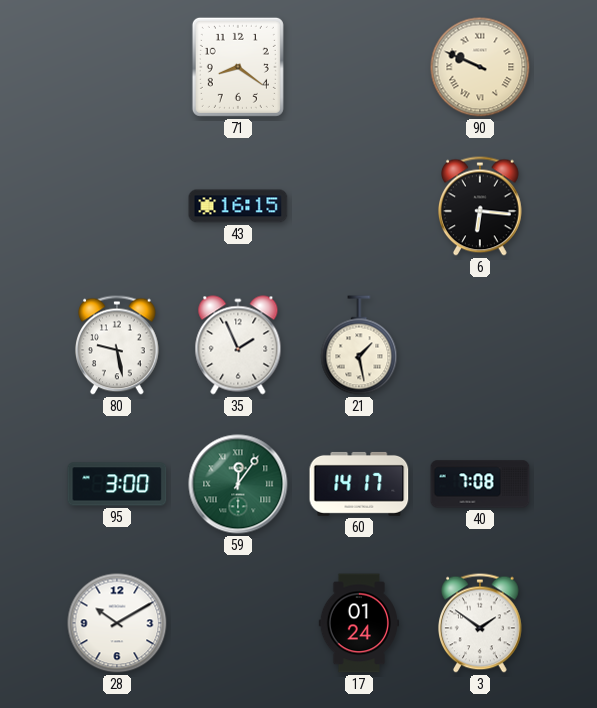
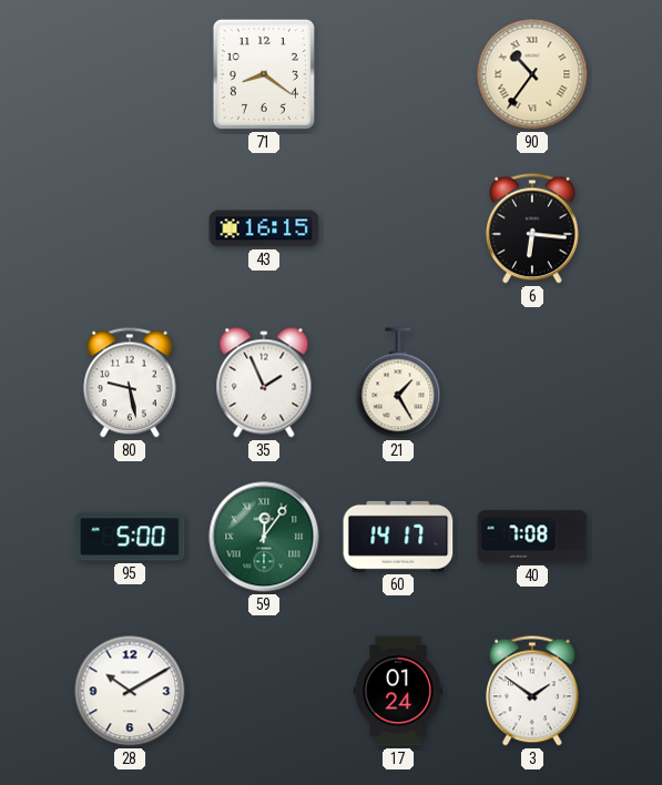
90: 9:49 -> 10:36 (532, 74)
21: 1:28 -> 1:25 (398, 383)
95: 3:00 -> 5:00 (130, 537)
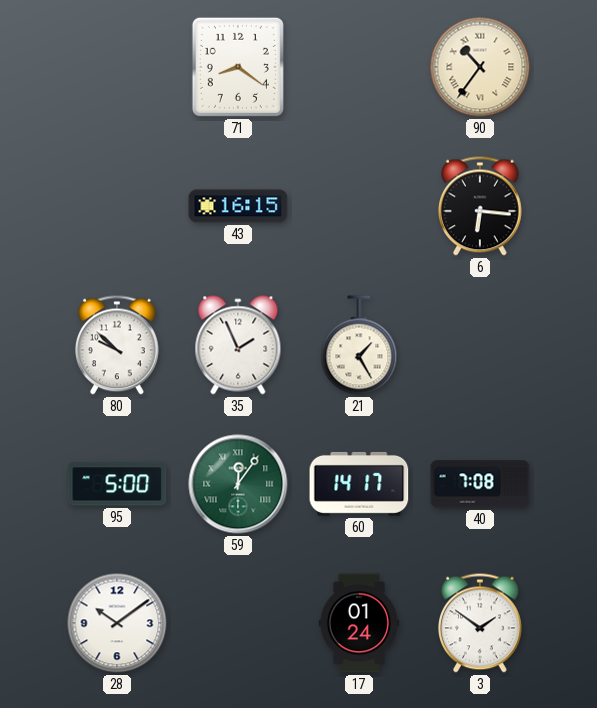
80: 9:28 -> 9:52 (118, 345)
28: 10:10 -> 10:09 (117, 623)
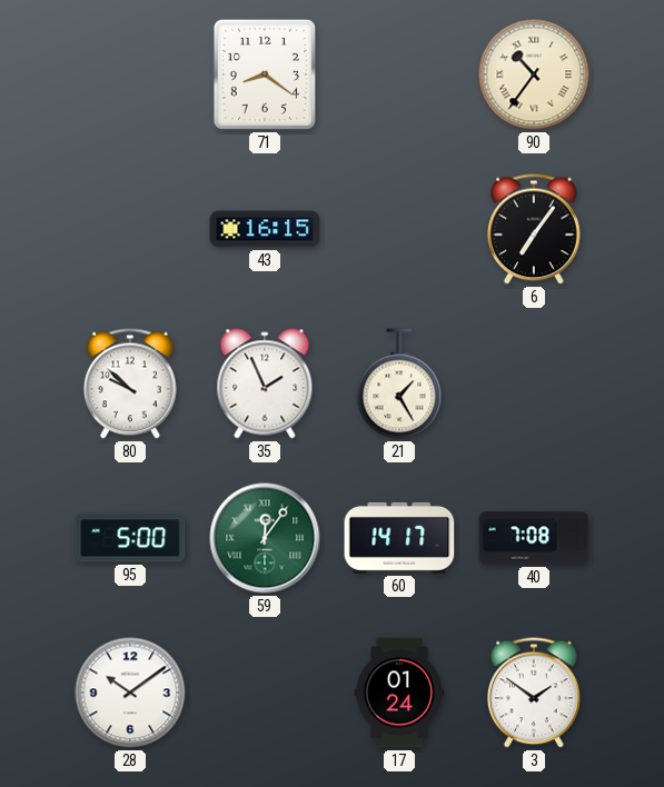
6: 6:16 -> 7:06 (535, 229)
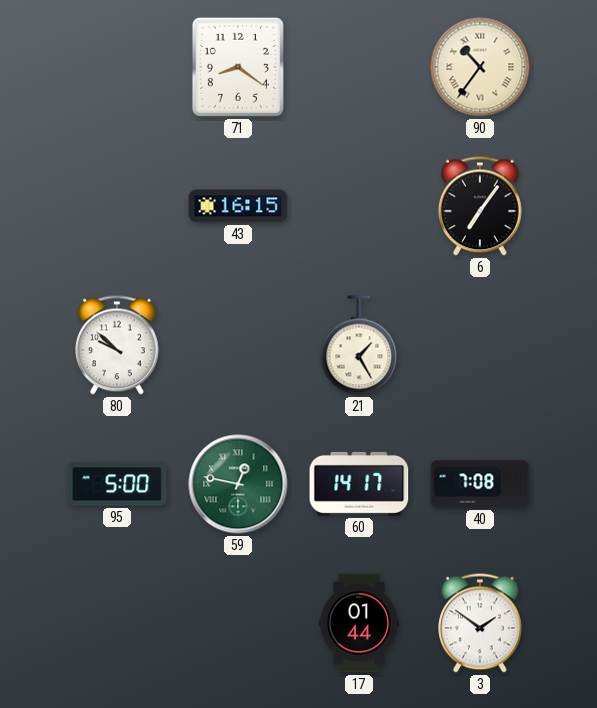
35: 1:56 -> none (265, 383)
59: 12:06 -> 12:47 (238, 484)
28: 10:09 -> none (130, 693)
17: 01:24 -> 01:44 (358, 623)
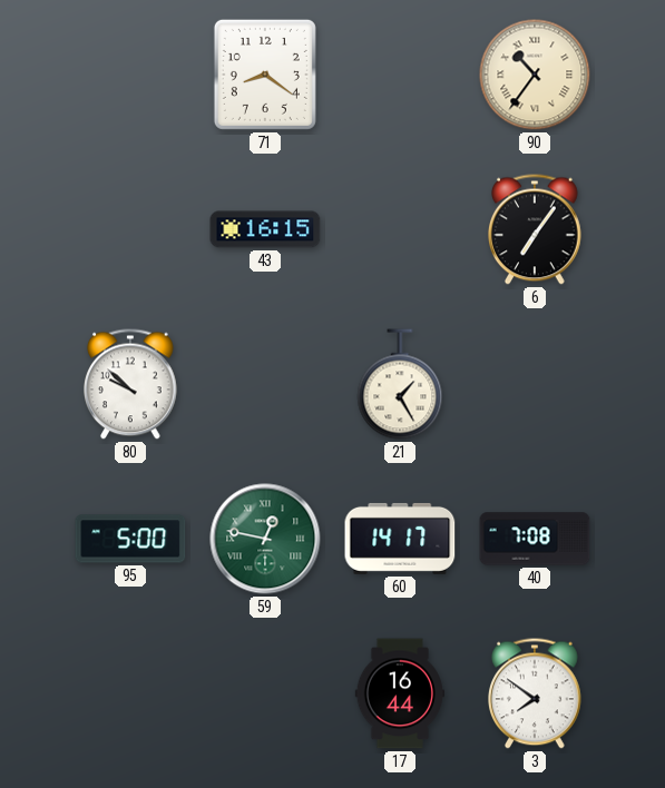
17: 01:44 -> 16:44 (399, 693)
3: 1:51 -> 7:51 (536, 693)
